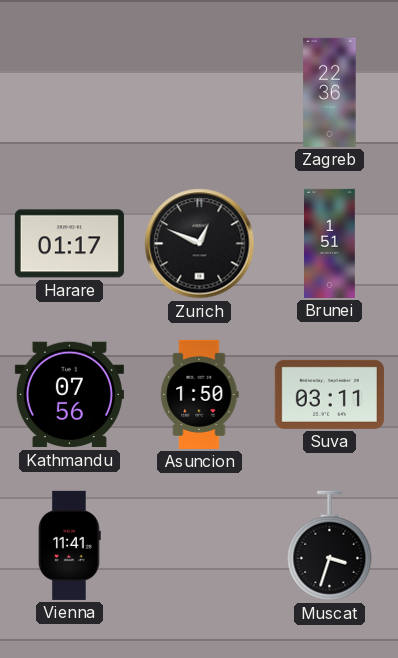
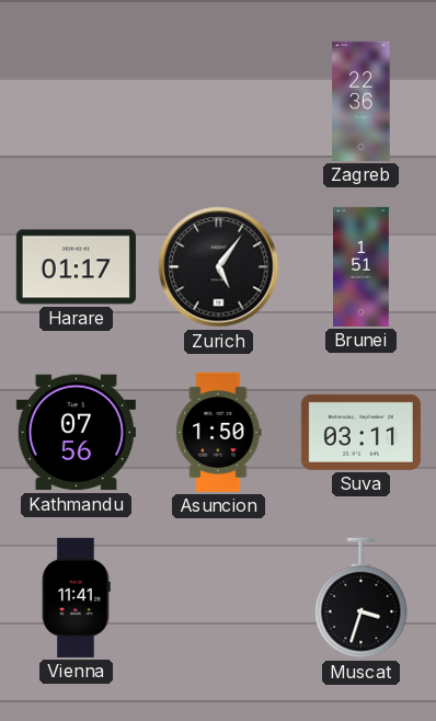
Zurich: 12:49 -> 5:06 (219, 267)
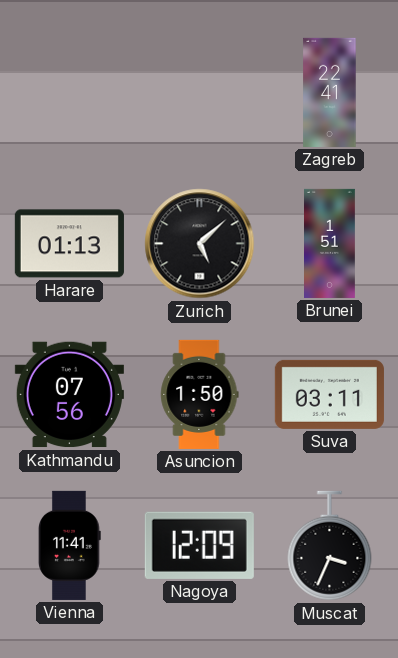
Zagreb: 22:36 -> 22:41 (330, 92)
Harare: 01:17 -> 01:13 (69, 244)
Zurich: 5:06 -> 5:08 (200, 244)
Nagoya: none -> 12:09 (199, 545)
Muscat: 3:33 -> 3:34 (330, 546)
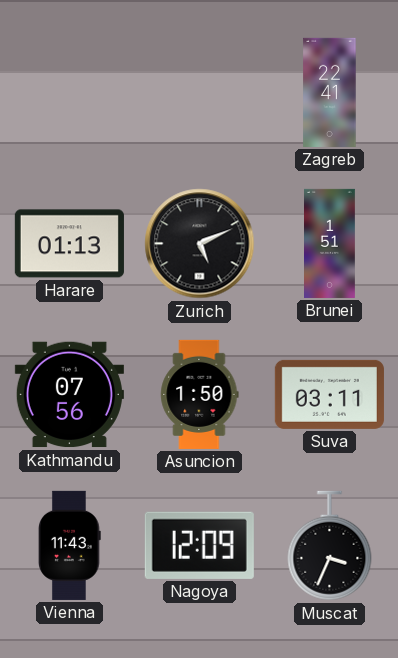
Zurich: 5:08 -> 5:11 (200, 244)
Vienna: 11:41 -> 11:43 (70, 545)
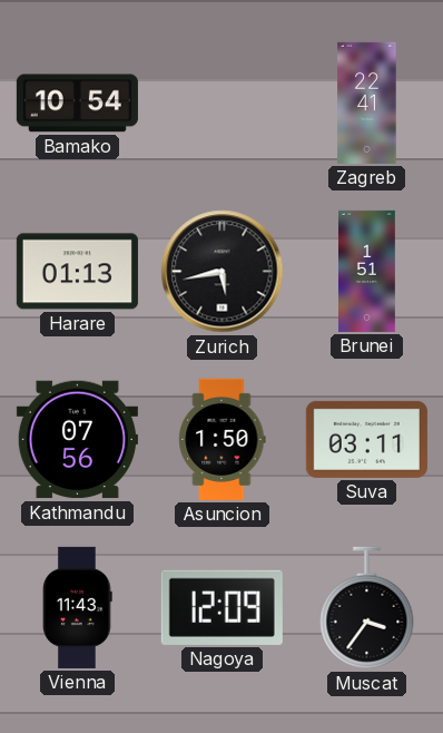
Bamako: none -> 10:54 (77, 104)
Zurich: 5:11 -> 5:43 (223, 272)
Muscat: 3:34 -> 3:36 (367, 608)
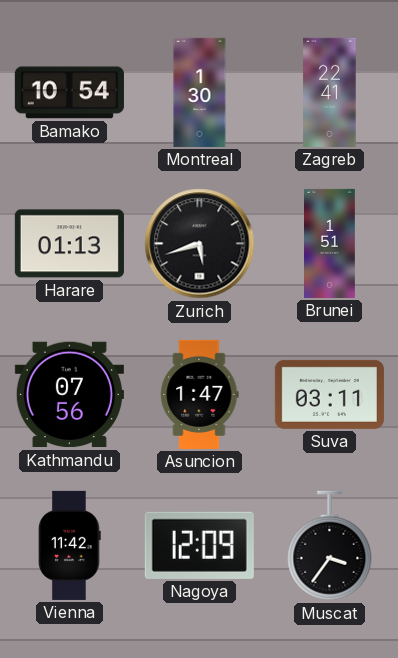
Montreal: none -> 1:30 (200, 92)
Zurich: 5:43 -> 5:42 (200, 244)
Asuncion: 1:50 -> 1:47 (200, 394)
Vienna: 11:43 -> 11:42 (70, 545)
